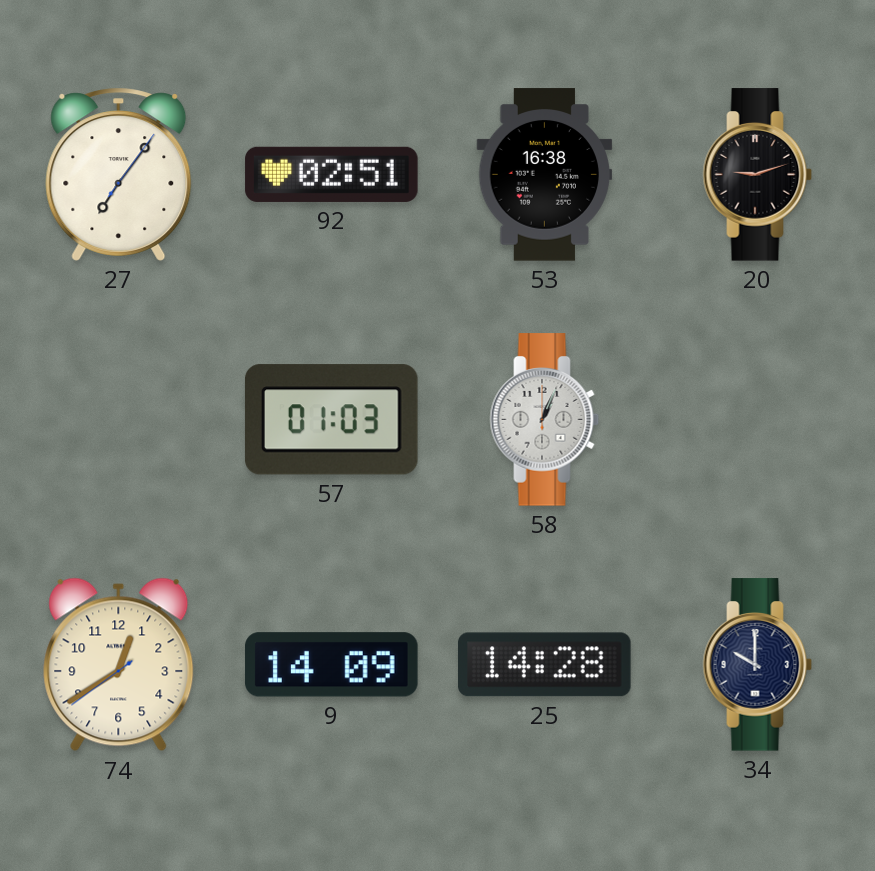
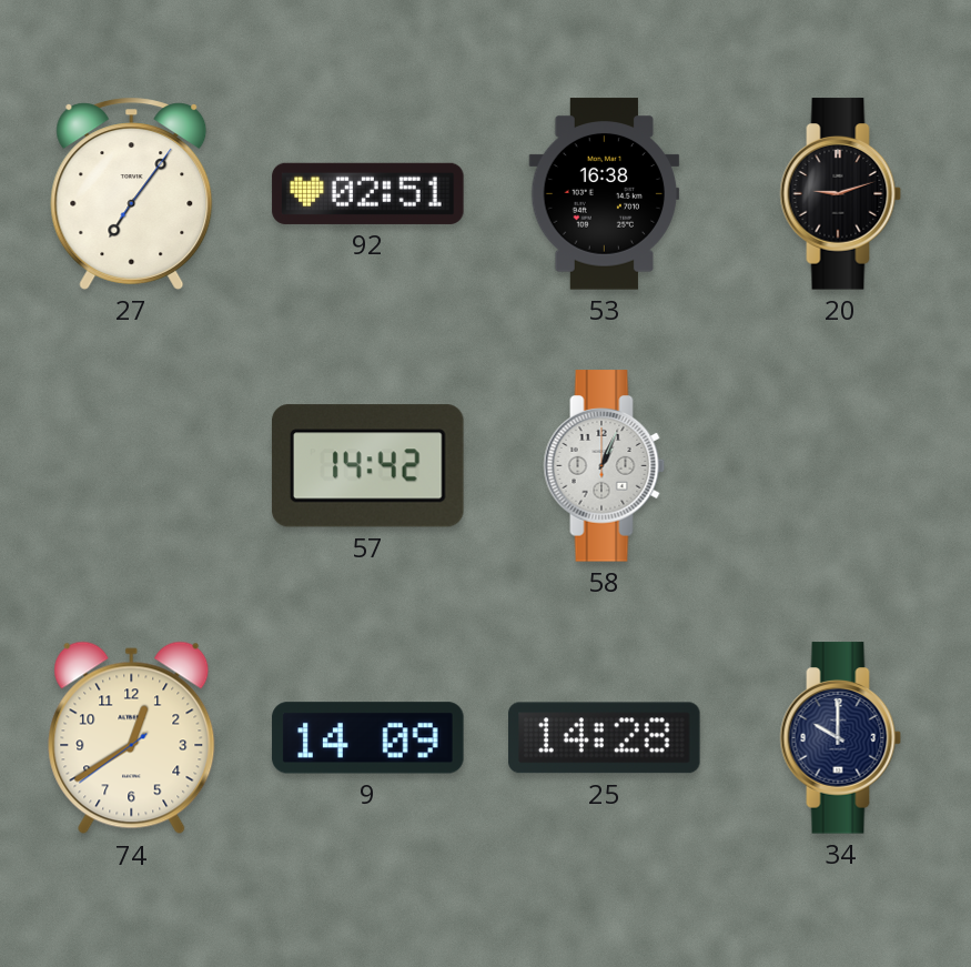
57: 01:03 -> 14:42 (367, 466)
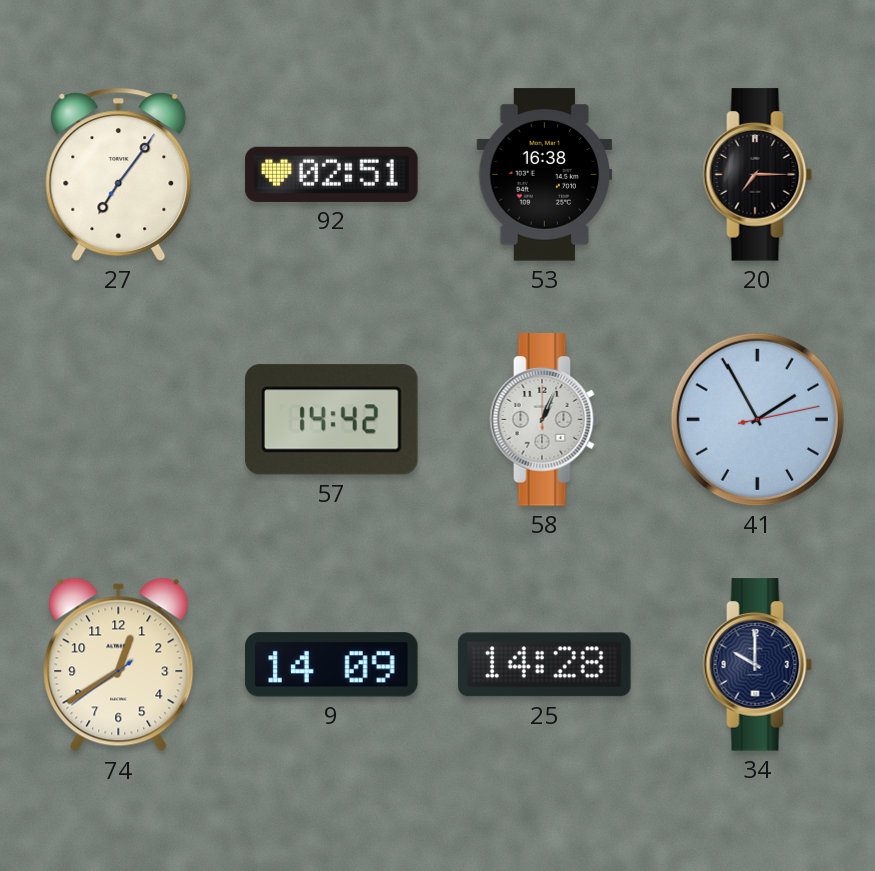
20: 9:12 -> 7:15 (758, 175)
41: none -> 1:55 (757, 419)
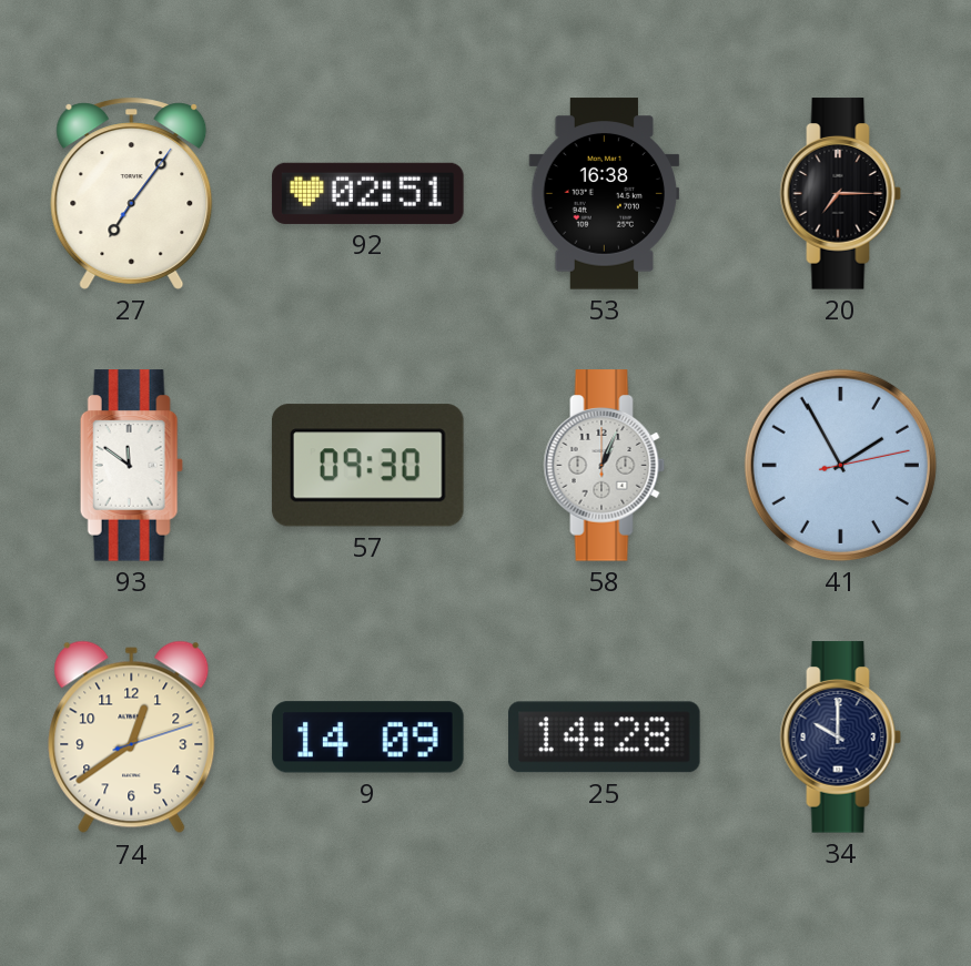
93: none -> 11:51 (131, 466)
57: 14:42 -> 09:30 (367, 466)
74: 12:39:39 -> 12:39:12 (132, 738)
